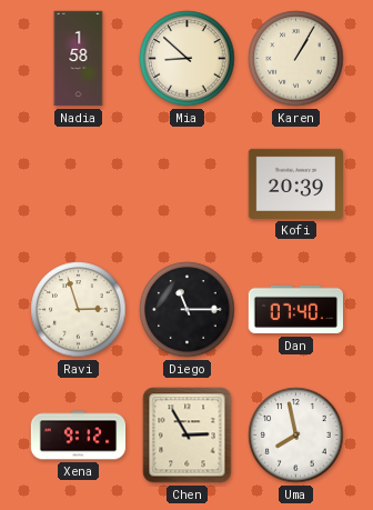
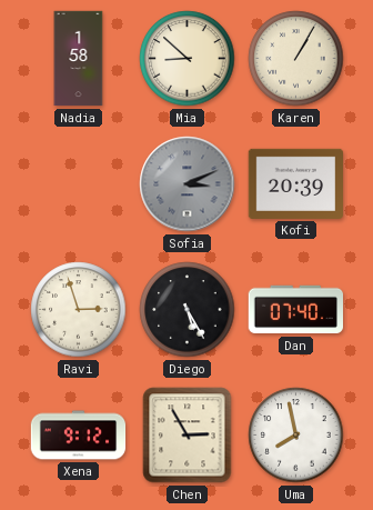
Sofia: none -> 3:11 (188, 184)
Diego: 11:15 -> 5:25 (188, 310)
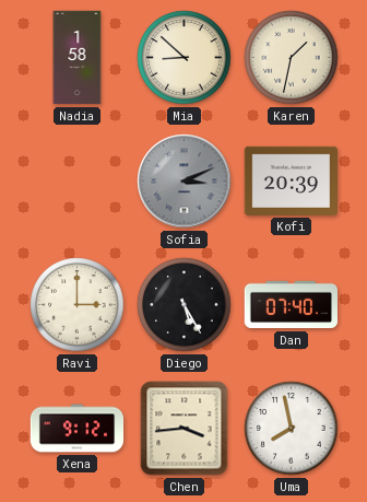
Karen: 1:05 -> 1:32 (292, 58)
Ravi: 2:57 -> 3:00 (78, 305)
Chen: 2:55 -> 3:44 (185, 429)
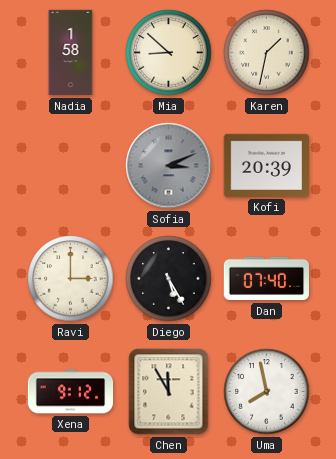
Chen: 3:44 -> 11:55 (169, 392)
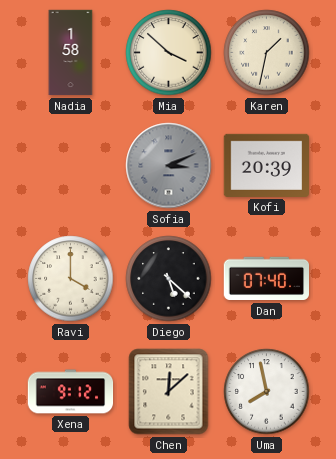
Mia: 8:52 -> 3:52 (169, 53)
Ravi: 3:00 -> 4:00 (71, 279)
Diego: 5:25 -> 5:22 (169, 279)
Chen: 11:55 -> 12:08 (169, 392)
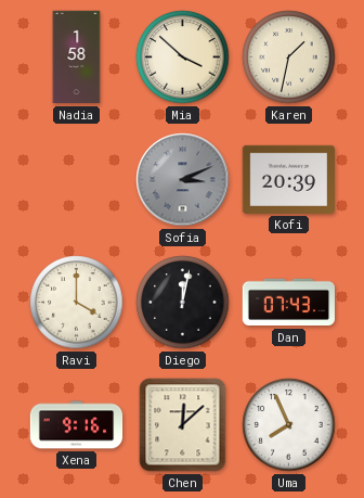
Diego: 5:22 -> 12:02 (183, 303)
Dan: 07:40 -> 07:43 (289, 303)
Xena: 9:12 -> 9:16 (77, 425)
Uma: 7:58 -> 7:56 (289, 425)
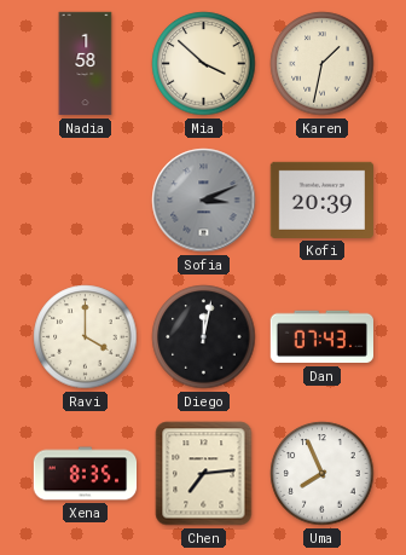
Xena: 9:16 -> 8:35 (86, 474)
Chen: 12:08 -> 7:14 (204, 474)
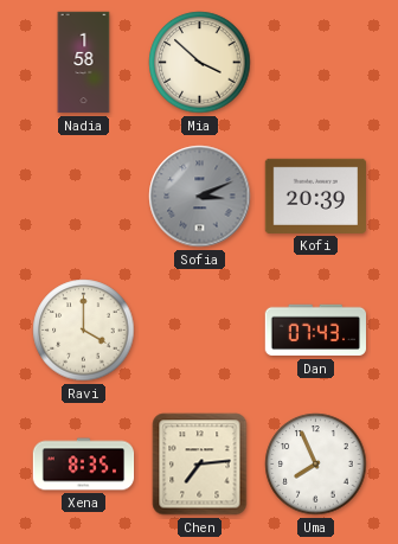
Karen: 1:32 -> none (323, 64)
Diego: 12:02 -> none (204, 337)
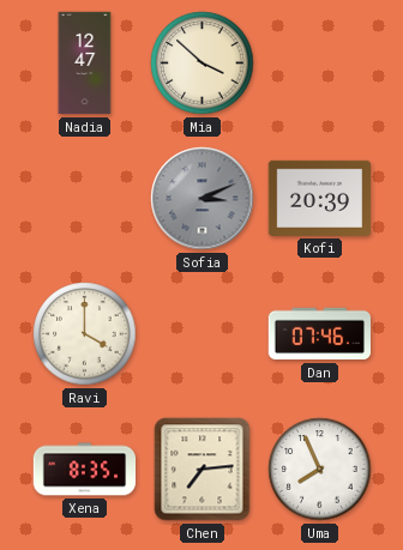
Nadia: 1:58 -> 12:47 (85, 64)
Dan: 07:43 -> 07:46 (320, 334)
